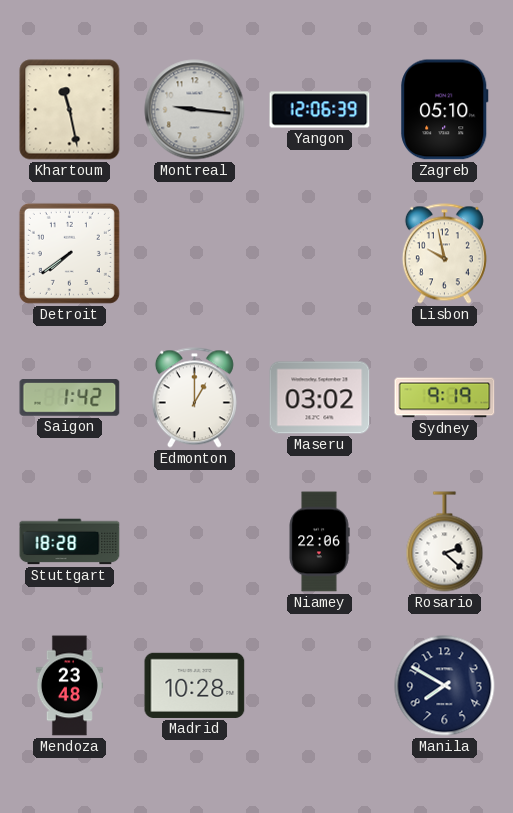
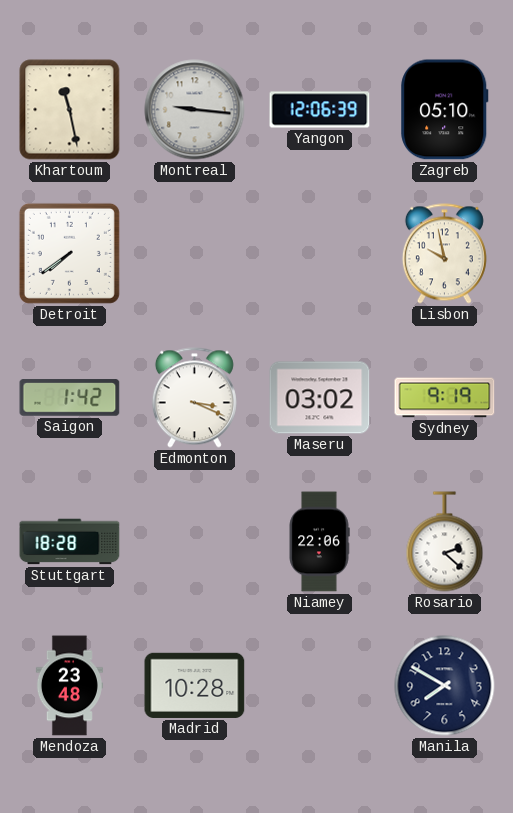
Edmonton: 1:00 -> 3:19 (194, 398)
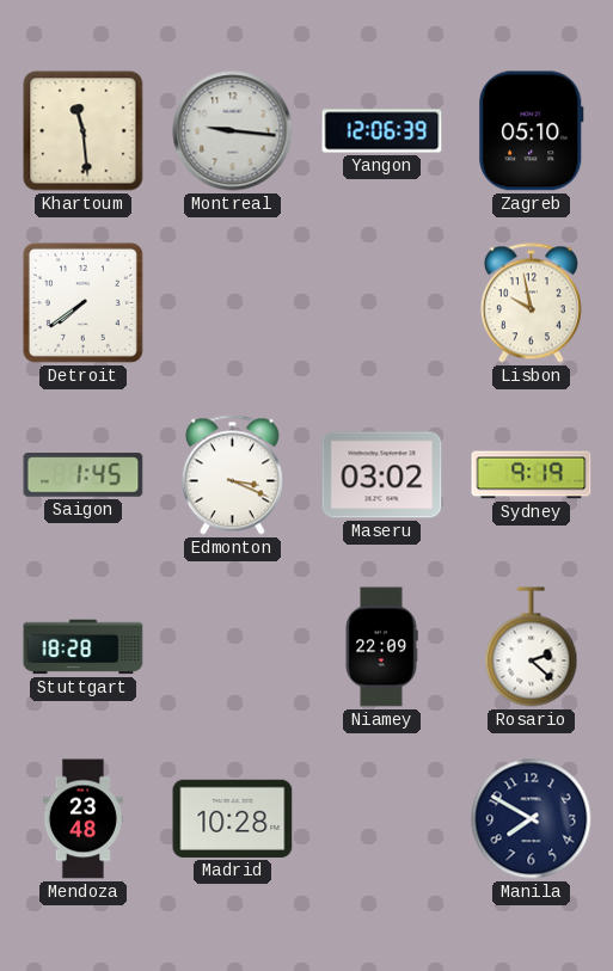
Khartoum: 11:28 -> 11:29 (84, 131)
Saigon: 1:42 -> 1:45 (84, 475)
Niamey: 22:06 -> 22:09 (381, 647)
